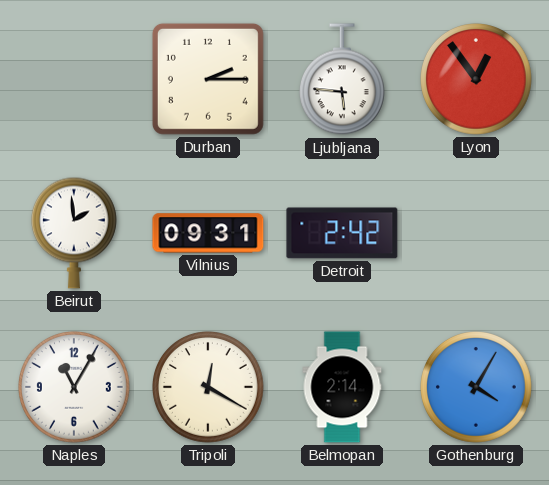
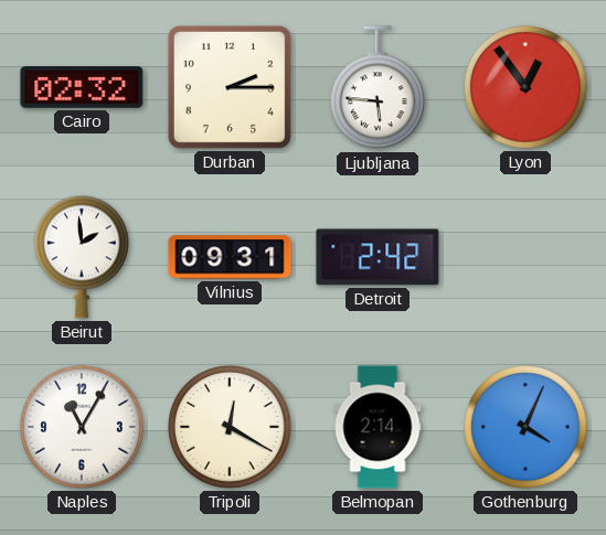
Cairo: none -> 02:32 (82, 87)
Gothenburg: 4:05 -> 4:04 (527, 428)
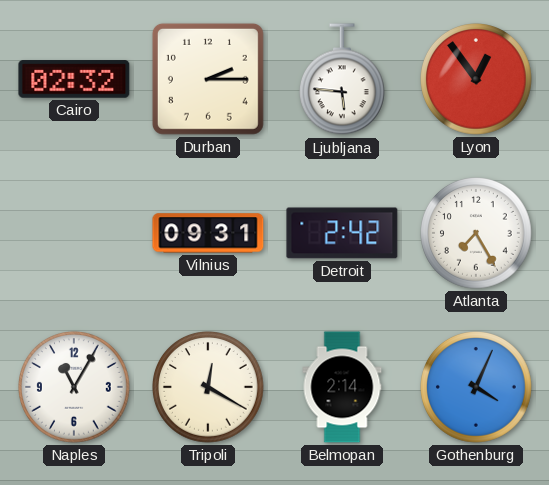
Beirut: 1:59 -> none (82, 257)
Atlanta: none -> 7:25 (477, 234)
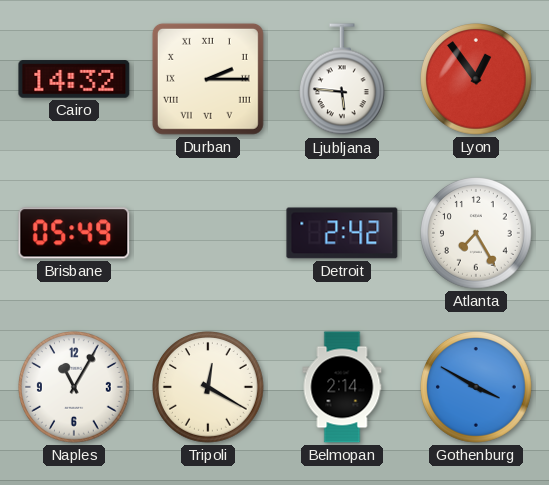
Cairo: 02:32 -> 14:32 (74, 79)
Durban numerals: Arabic -> Roman (208, 79)
Brisbane: none -> 05:49 (74, 233)
Vilnius: 09:31 -> none (208, 233)
Gothenburg: 4:04 -> 3:50 (477, 388)
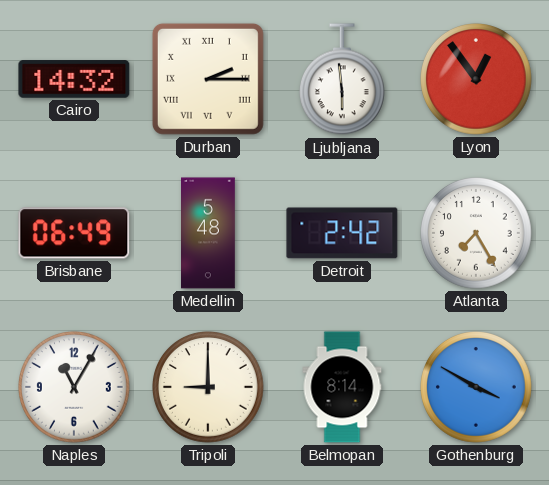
Ljubljana: 5:46 -> 5:59 (342, 80)
Brisbane: 05:49 -> 06:49 (74, 233)
Medellin: none -> 5:48 (209, 233)
Tripoli: 12:20 -> 9:00 (209, 388)
Belmopan: 2:14 -> 8:14 (342, 387)
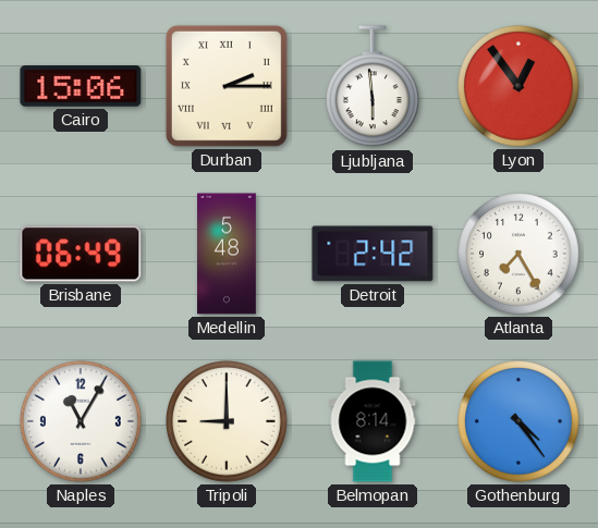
Cairo: 14:32 -> 15:06 (81, 86)
Gothenburg: 3:50 -> 4:24 (520, 422)
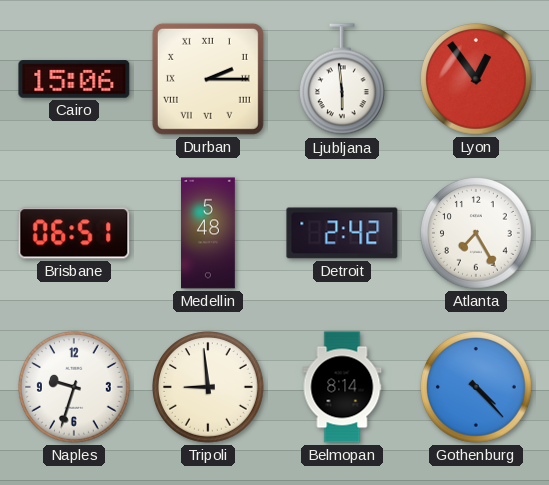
Brisbane: 06:49 -> 06:51 (74, 233)
Naples: 11:05 -> 9:33 (75, 388)
Tripoli: 9:00 -> 8:59 (209, 388)
Gothenburg: 4:24 -> 4:23 (477, 388)
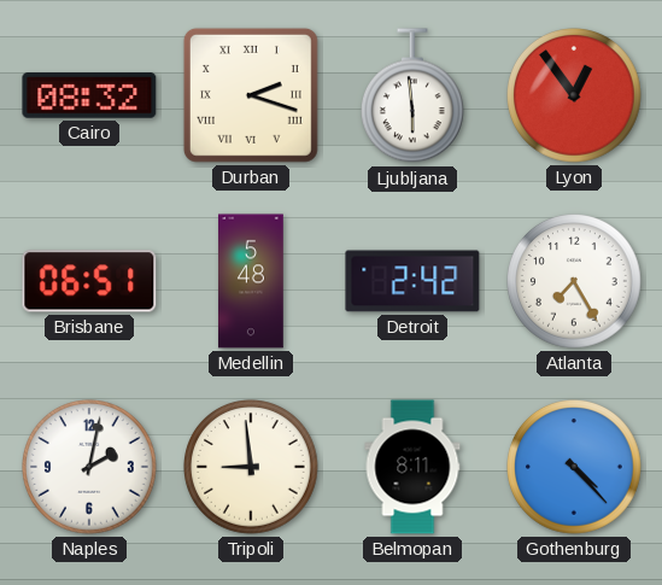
Cairo: 15:06 -> 08:32 (89, 95)
Durban: 2:15 -> 2:18 (251, 95)
Naples: 9:33 -> 2:02 (90, 468)
Belmopan: 8:14 -> 8:11 (412, 467)
